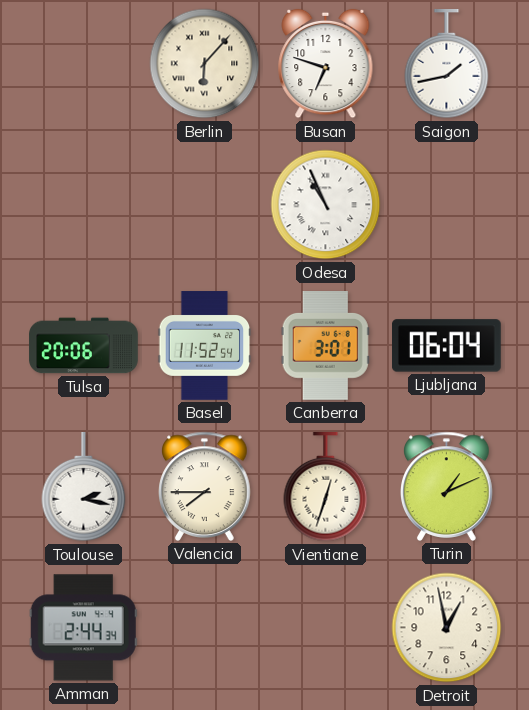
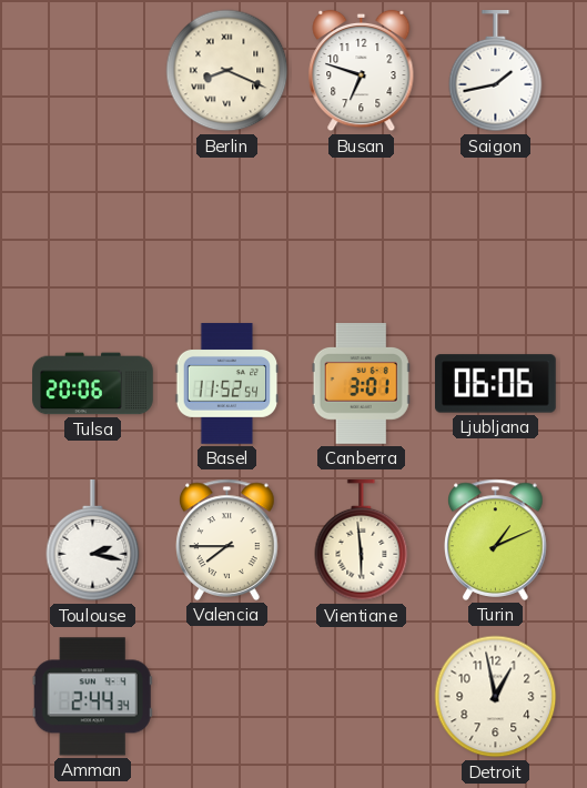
Berlin: 6:07 -> 8:19 (227, 71)
Odesa: 10:56 -> none (326, 205)
Ljubljana: 06:04 -> 06:06 (496, 384)
Vientiane: 12:33 -> 5:59 (362, 542)
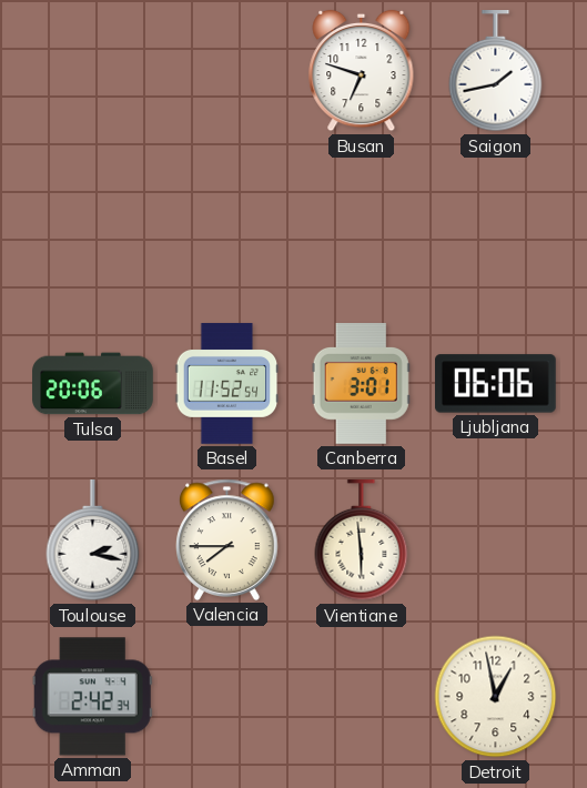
Berlin: 8:19 -> none (227, 71)
Turin: 1:11 -> none (496, 539)
Amman: 2:44 -> 2:42 (92, 697)
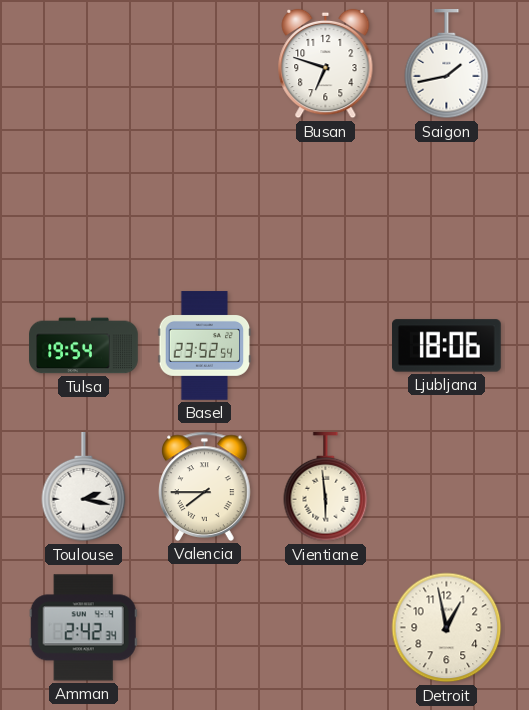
Tulsa: 20:06 -> 19:54 (84, 346)
Basel: 11:52 -> 23:52 (205, 346)
Canberra: 3:01 -> none (361, 384)
Ljubljana: 06:06 -> 18:06 (447, 346)
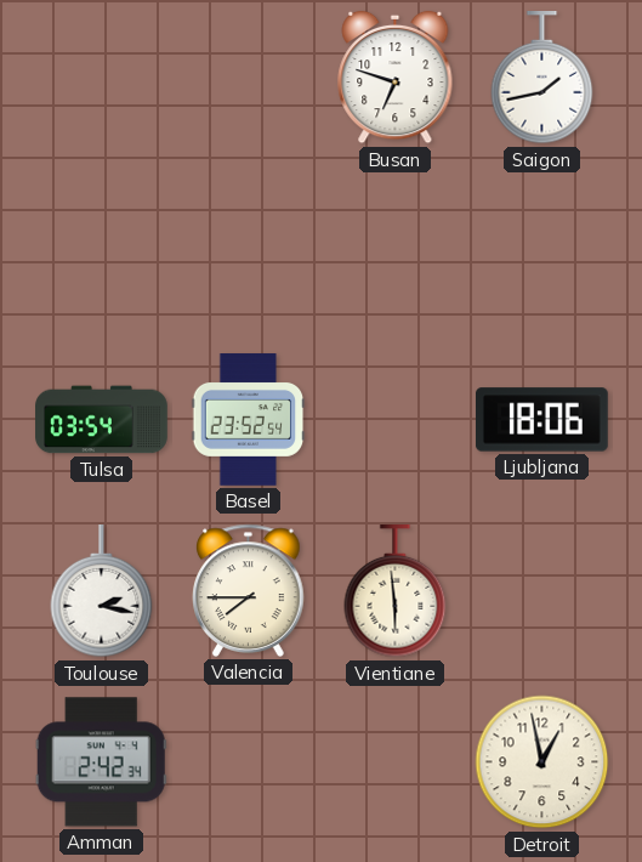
Tulsa: 19:54 -> 03:54 (102, 420)
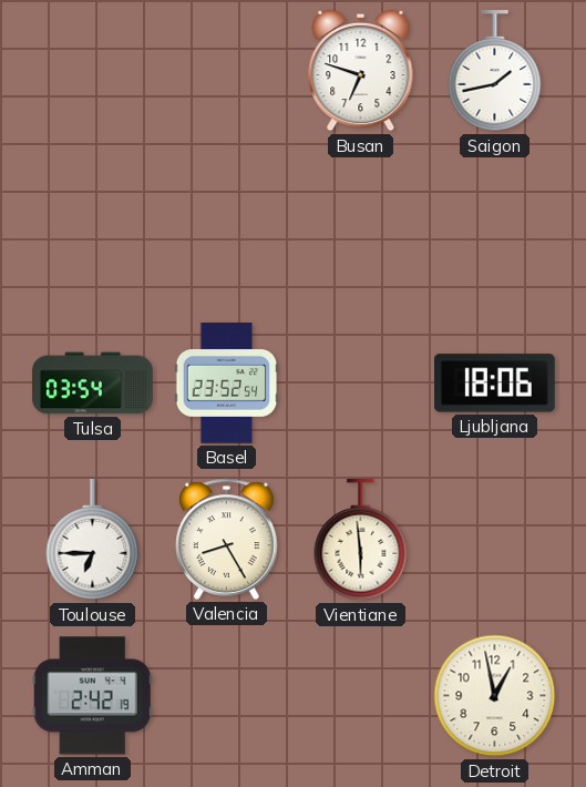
Toulouse: 2:17 -> 6:45 (93, 541)
Valencia: 7:45 -> 8:25 (227, 539)
Amman: 2:42:34 -> 2:42:19 (92, 696)
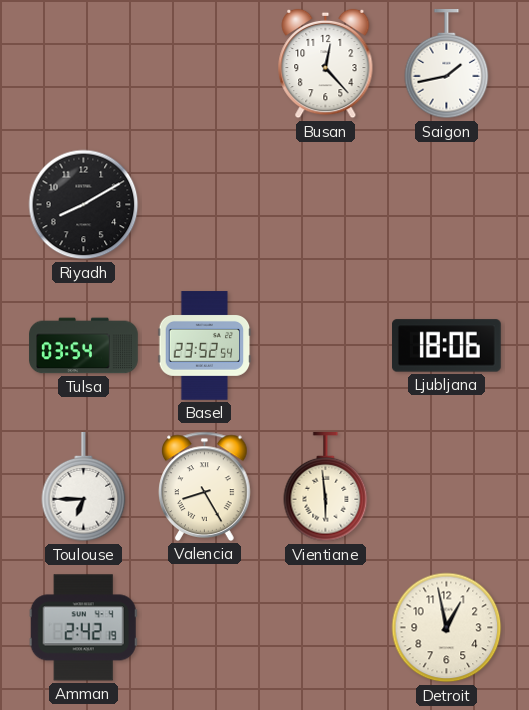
Busan: 6:48 -> 12:23 (326, 64)
Riyadh: none -> 8:10 (84, 205)
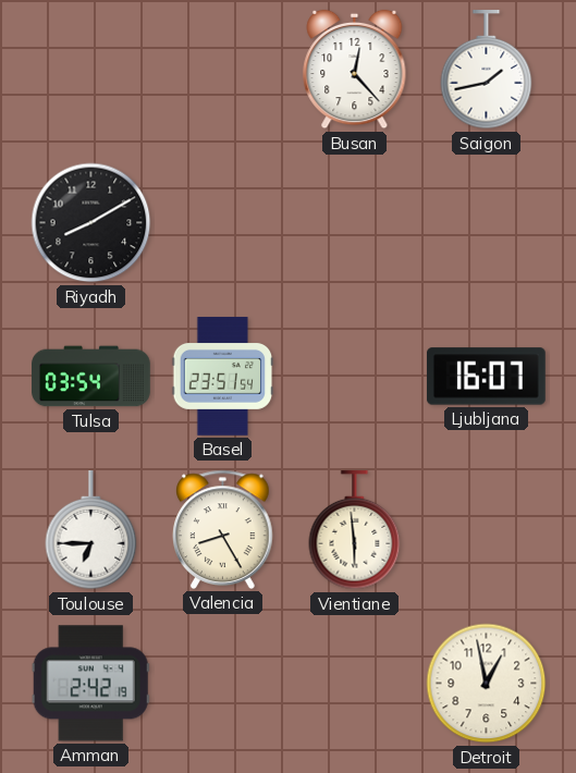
Basel: 23:52 -> 23:51 (223, 377)
Ljubljana: 18:06 -> 16:07 (487, 377)
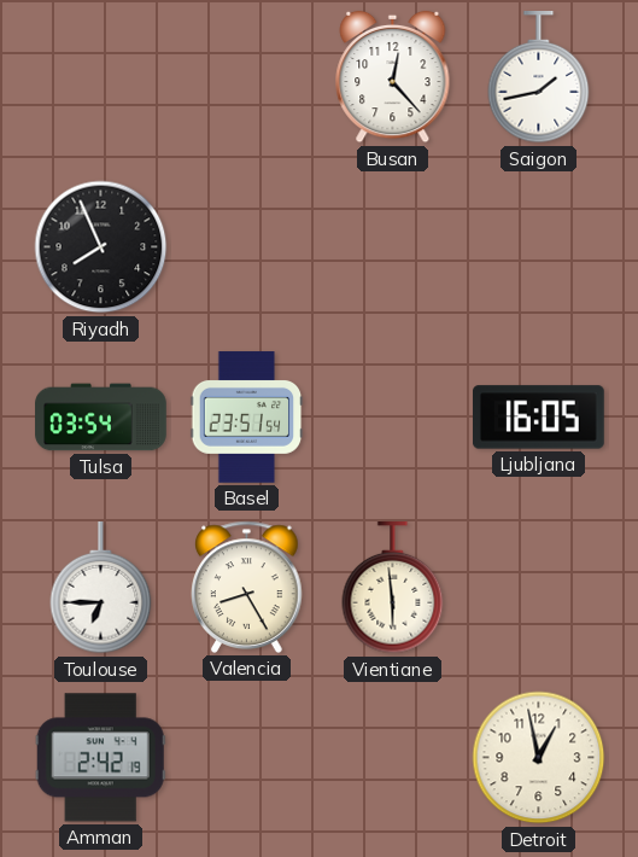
Riyadh: 8:10 -> 7:56 (101, 247)
Ljubljana: 16:07 -> 16:05 (539, 418)
